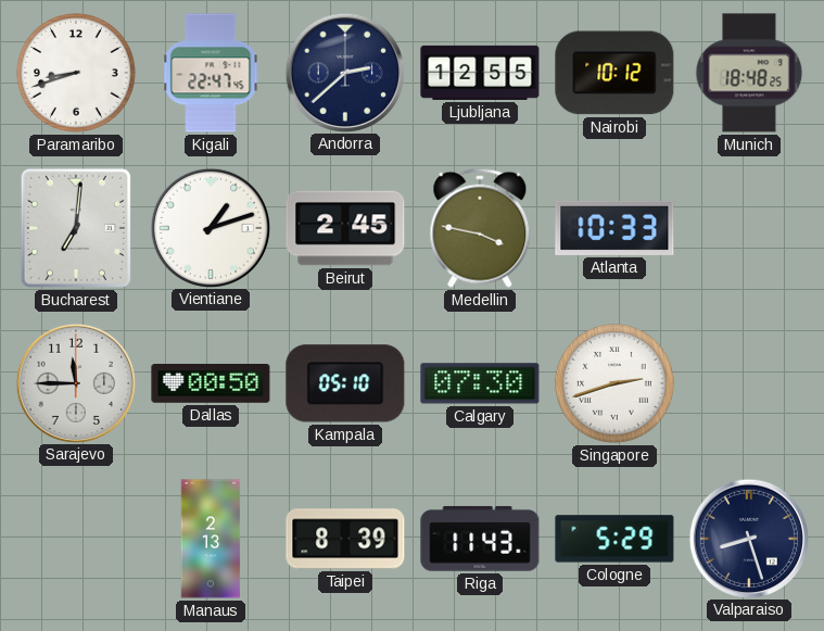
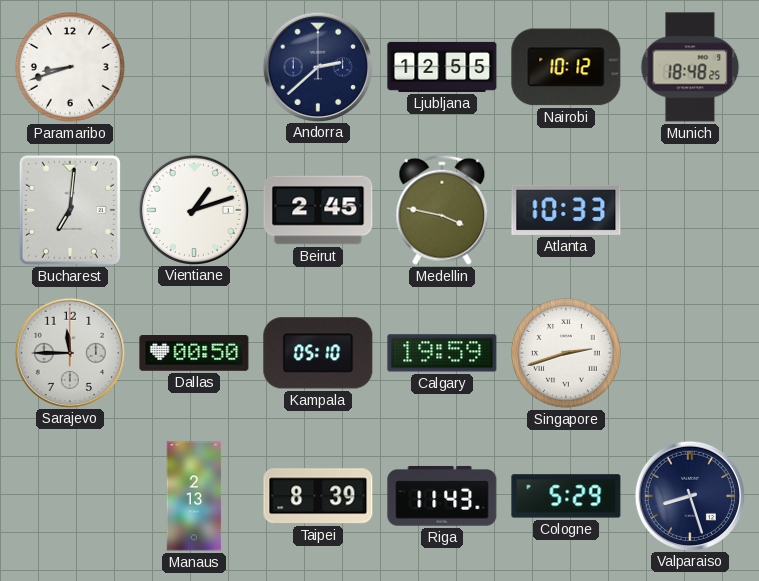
Kigali: 22:47 -> none (211, 73)
Calgary: 07:30 -> 19:59 (442, 353)
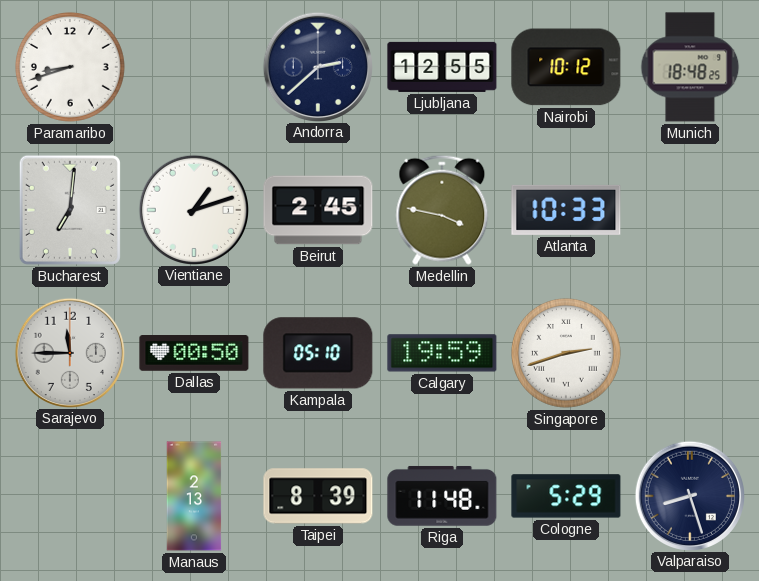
Riga: 11:43 -> 11:48 (442, 496)
